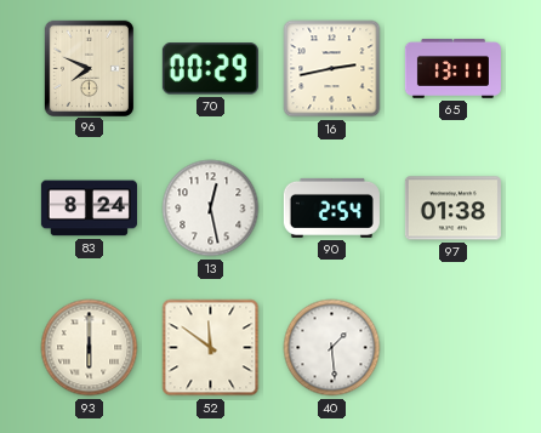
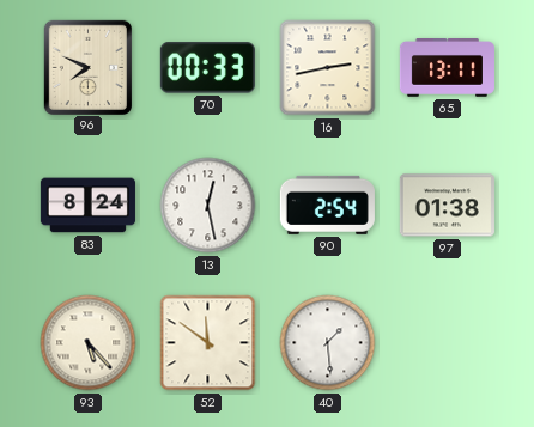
70: 00:29 -> 00:33 (207, 68)
93: 6:00 -> 5:23 (89, 343)
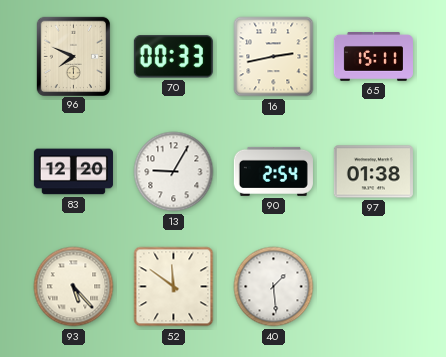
65: 13:11 -> 15:11 (373, 57)
83: 8:24 -> 12:20 (73, 172)
13: 12:28 -> 9:05 (174, 172)
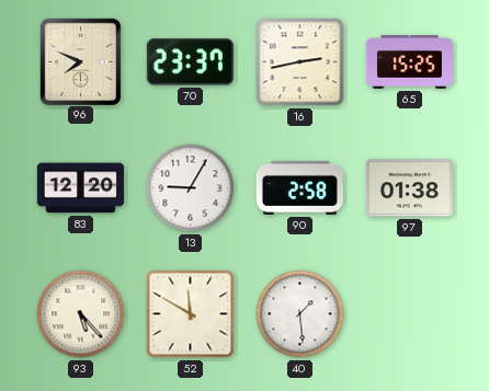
70: 00:33 -> 23:37 (190, 62)
65: 15:11 -> 15:25 (409, 62)
90: 2:54 -> 2:58 (299, 187)
52: 11:51 -> 11:50 (191, 314)
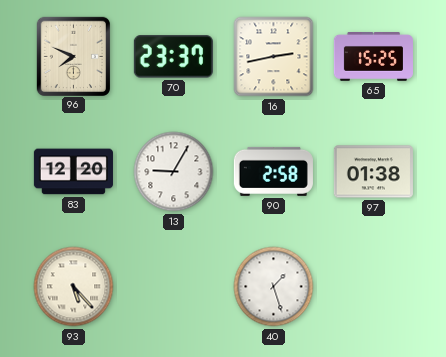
52: 11:50 -> none (191, 314)
40: 1:29 -> 1:27 (274, 287)
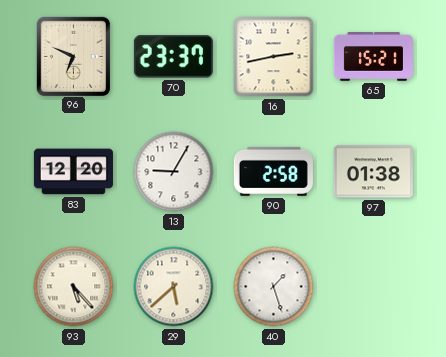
96: 7:49 -> 6:49 (73, 56)
65: 15:25 -> 15:21 (373, 57)
29: none -> 5:38 (174, 287)
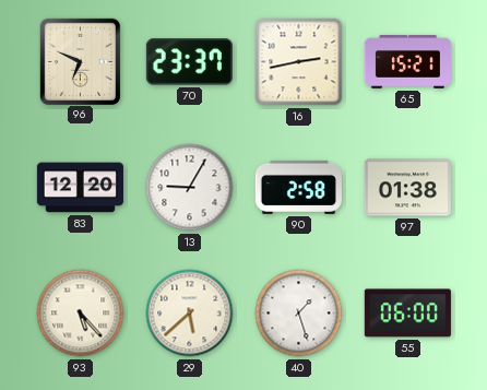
55: none -> 06:00 (407, 314)
